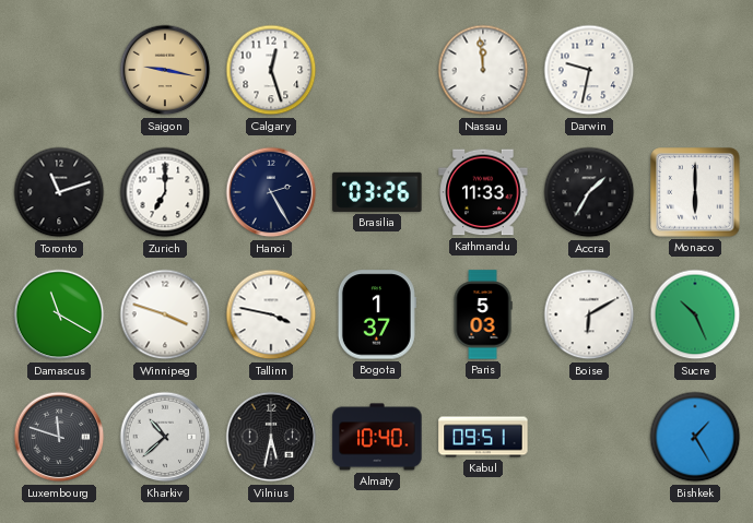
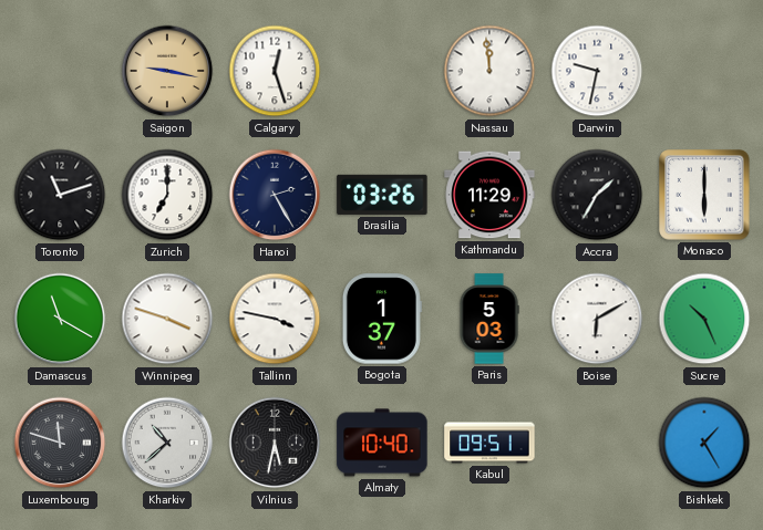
Kathmandu: 11:33 -> 11:29 (489, 195)
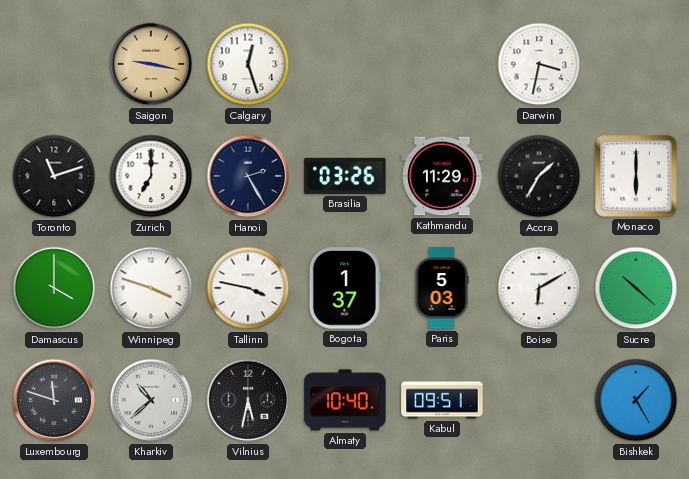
Nassau: 11:59 -> none (489, 71)
Darwin: 9:32 -> 3:32 (539, 64)
Damascus: 11:20 -> 4:00 (54, 288)
Sucre: 10:26 -> 10:22 (636, 288)
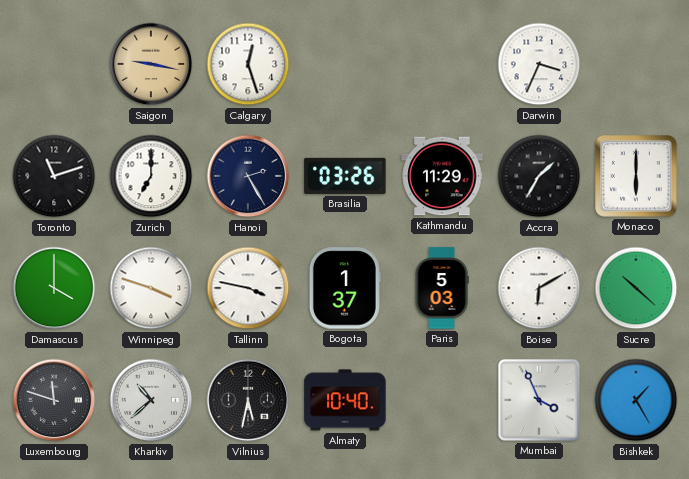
Darwin: 3:32 -> 3:34 (539, 64)
Kabul: 09:51 -> none (442, 400)
Mumbai: none -> 3:56 (539, 400)
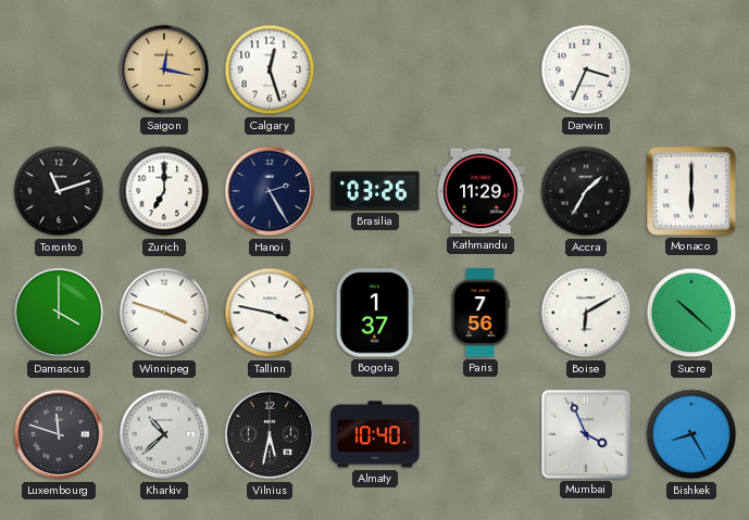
Saigon: 9:17 -> 12:17 (164, 69)
Paris: 5:03 -> 7:56 (480, 313)
Bishkek: 1:25 -> 8:25 (691, 434)
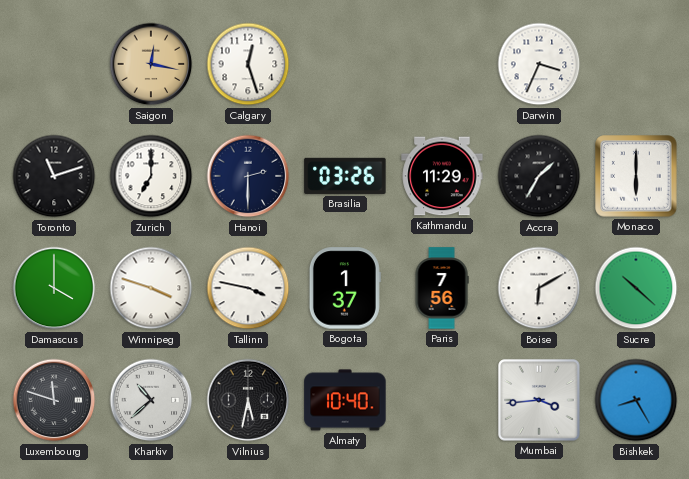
Hanoi: 2:25 -> 2:30 (248, 176)
Mumbai: 3:56 -> 3:44 (539, 400)
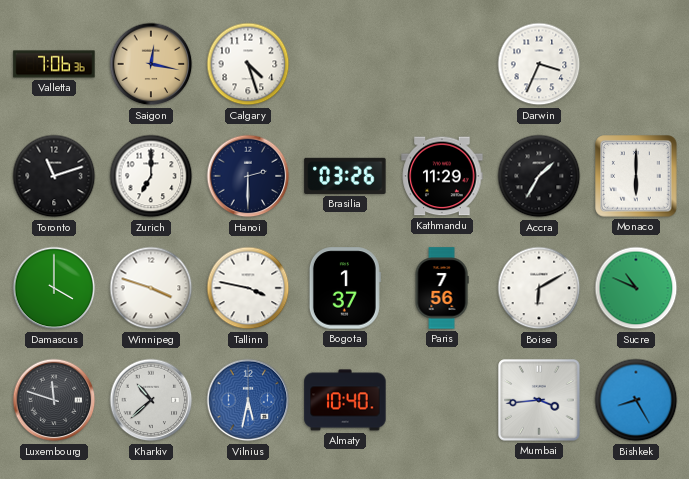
Valletta: none -> 7:06 (54, 64)
Calgary: 12:27 -> 4:27 (248, 64)
Sucre: 10:22 -> 10:49 (636, 288)
Vilnius dial: black -> blue (248, 400)
